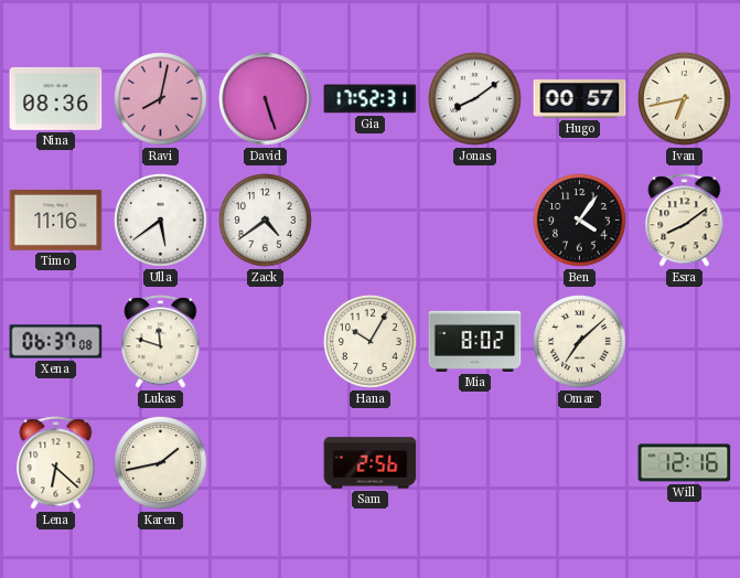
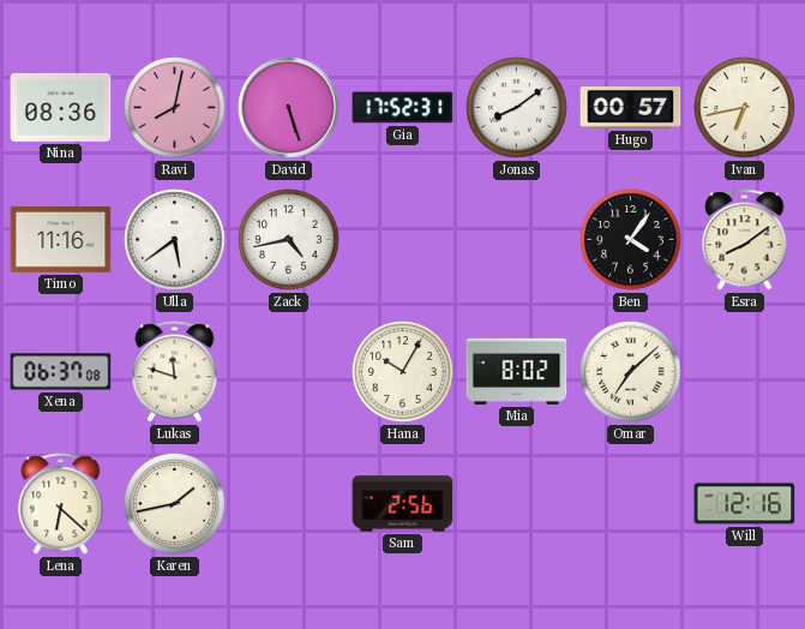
Zack: 4:39 -> 4:43 (289, 240)
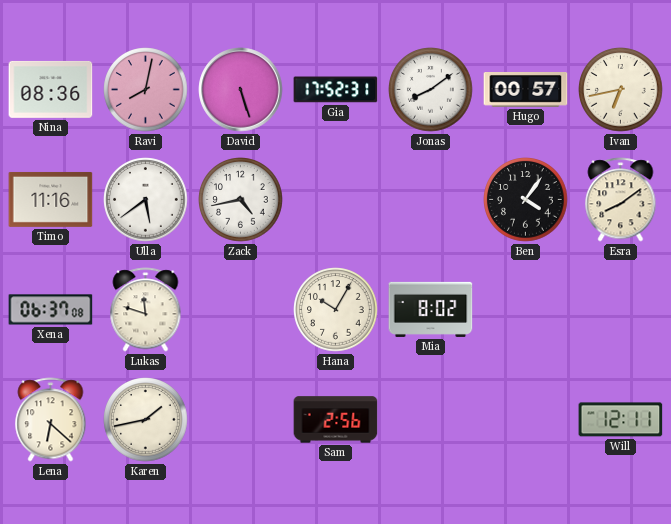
Omar: 7:08 -> none (631, 372)
Will: 12:16 -> 12:11 (621, 420)
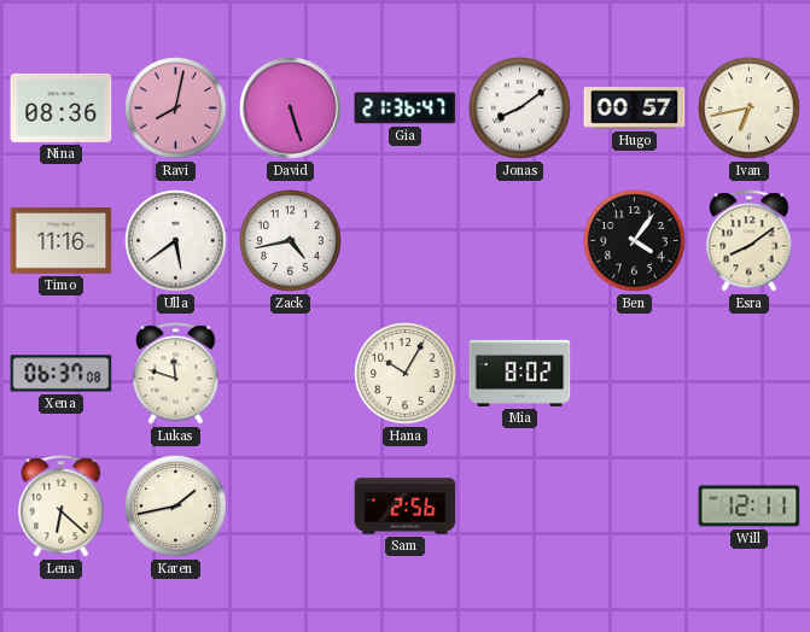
Gia: 17:52 -> 21:36 (406, 109)
